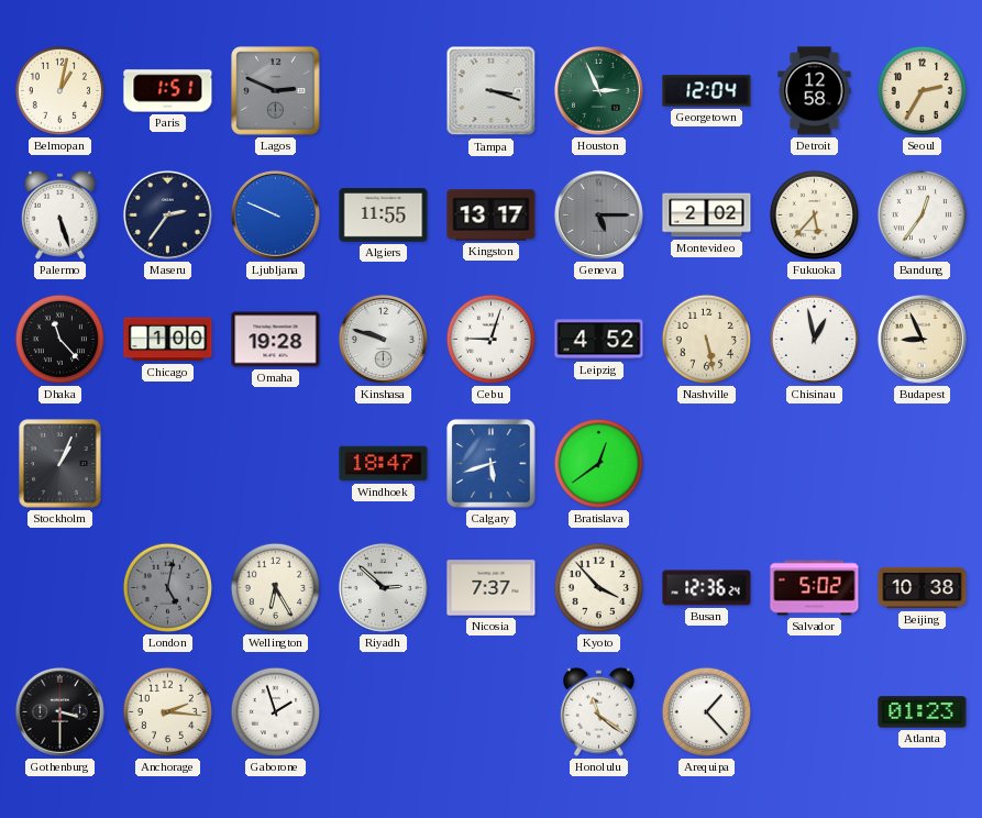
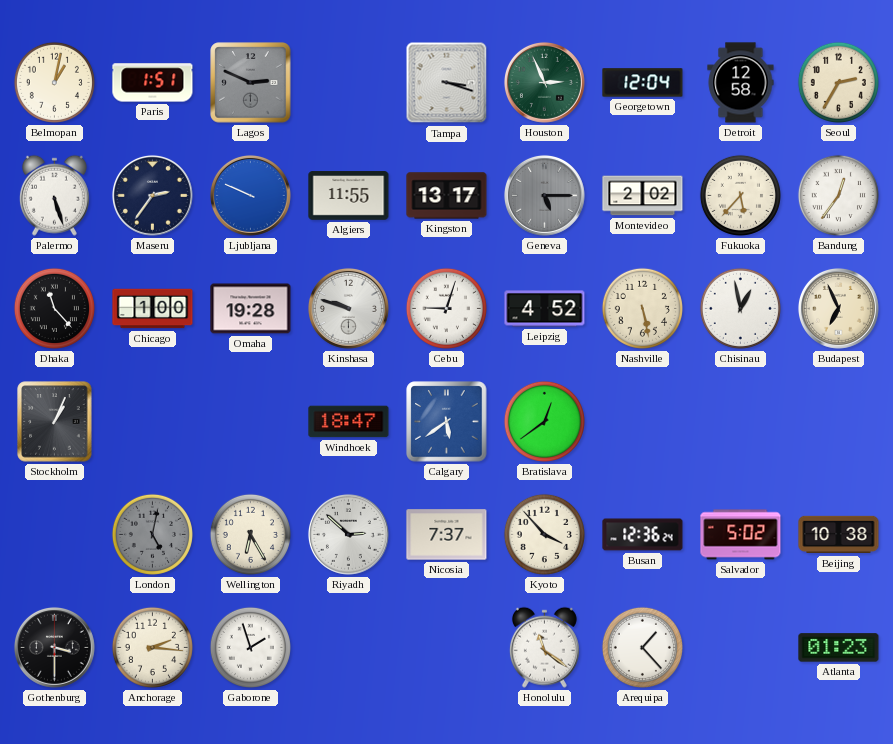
Budapest: 8:56 -> 6:56 (838, 308)
Calgary: 5:42 -> 5:39 (447, 422)
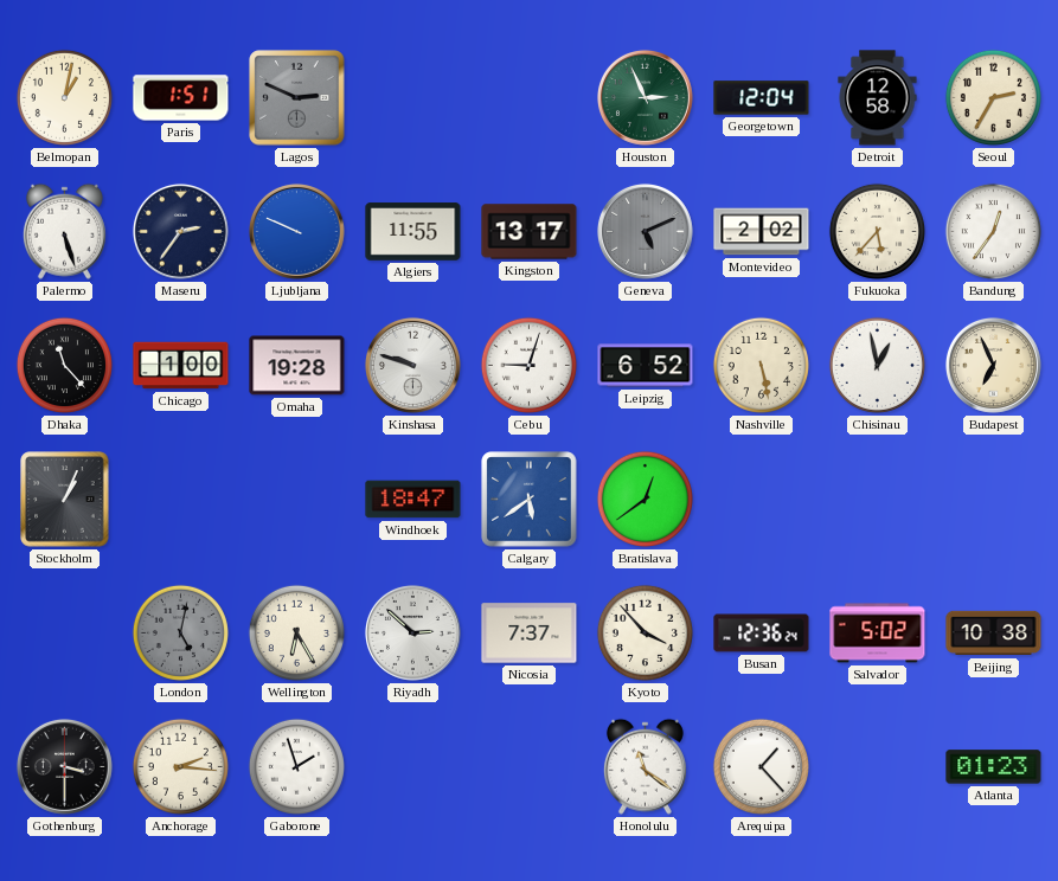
Tampa: 3:18 -> none (447, 83)
Geneva: 5:15 -> 5:11 (645, 231)
Leipzig: 4:52 -> 6:52 (646, 366)
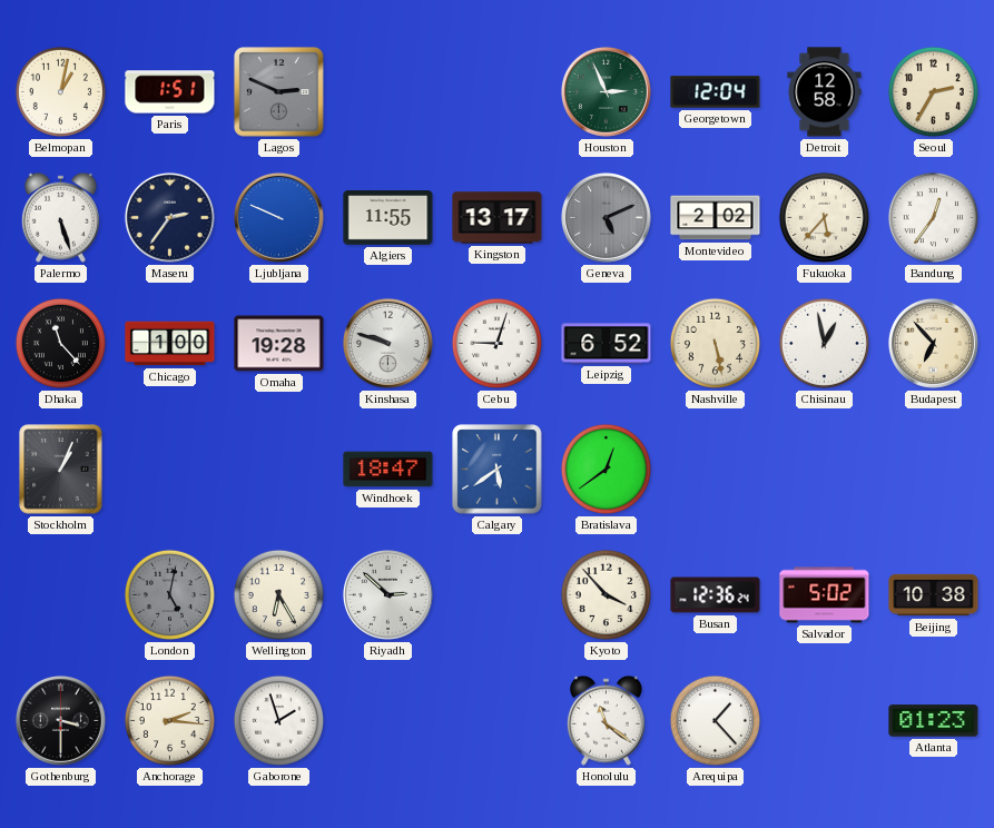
Budapest: 6:56 -> 6:53 (933, 343)
Nicosia: 7:37 -> none (530, 634)
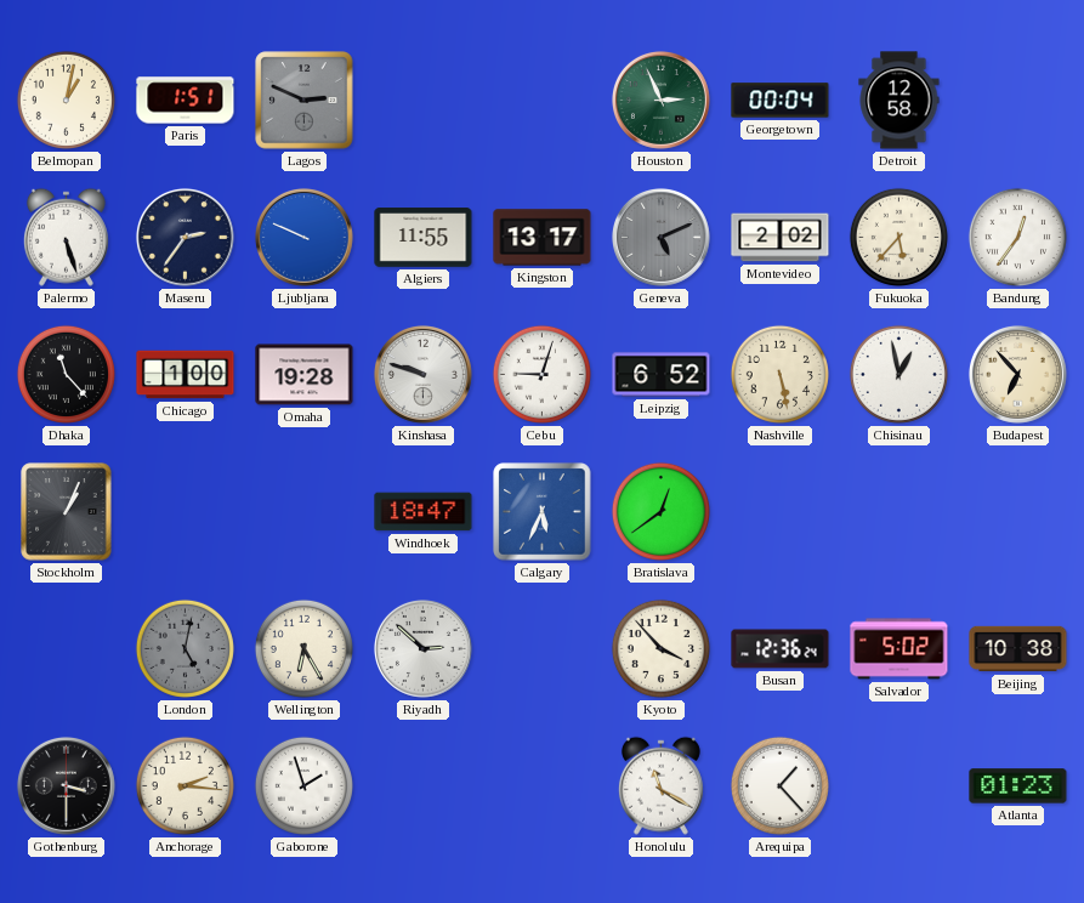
Georgetown: 12:04 -> 00:04 (781, 101)
Seoul: 2:35 -> none (933, 91)
Calgary: 5:39 -> 5:34 (543, 512)
Honolulu: 11:21 -> 11:20 (660, 785)
